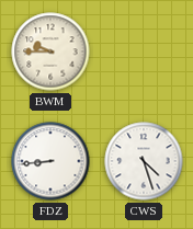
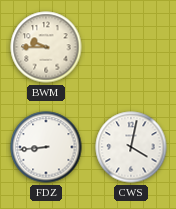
CWS: 4:27 -> 4:02 (131, 147)
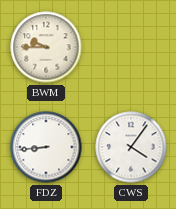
CWS: 4:02 -> 4:06 (131, 147)
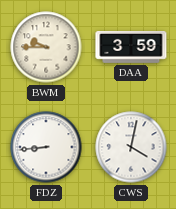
DAA: none -> 3:59 (131, 47)
CWS: 4:06 -> 4:02 (131, 147)
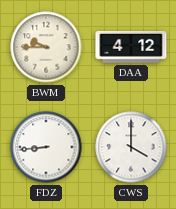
DAA: 3:59 -> 4:12 (131, 47)
CWS: 4:02 -> 4:00 (131, 147)
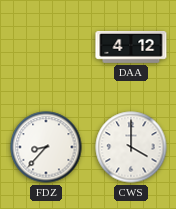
BWM: 9:45 -> none (46, 47)
FDZ: 8:44 -> 8:37 (46, 147)
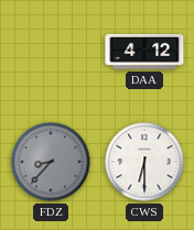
FDZ dial: white -> grey (51, 162)
CWS: 4:00 -> 6:30 (144, 162)
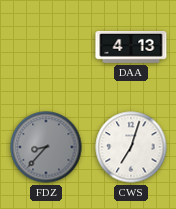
DAA: 4:12 -> 4:13 (131, 47)
CWS: 6:30 -> 7:03 (131, 147)
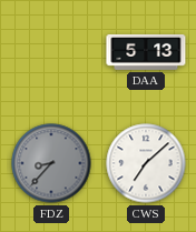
DAA: 4:13 -> 5:13 (146, 52)
CWS: 7:03 -> 7:08 (146, 163)
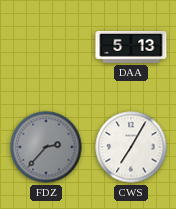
FDZ: 8:37 -> 2:37 (46, 147)
CWS: 7:08 -> 7:05 (131, 147)
